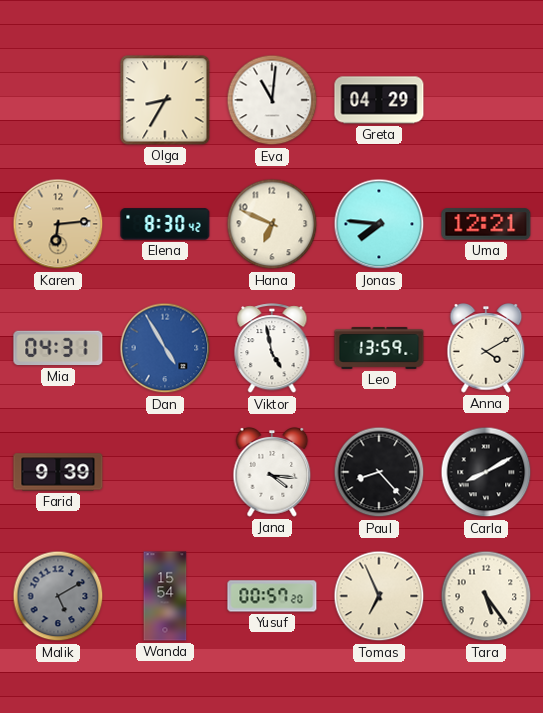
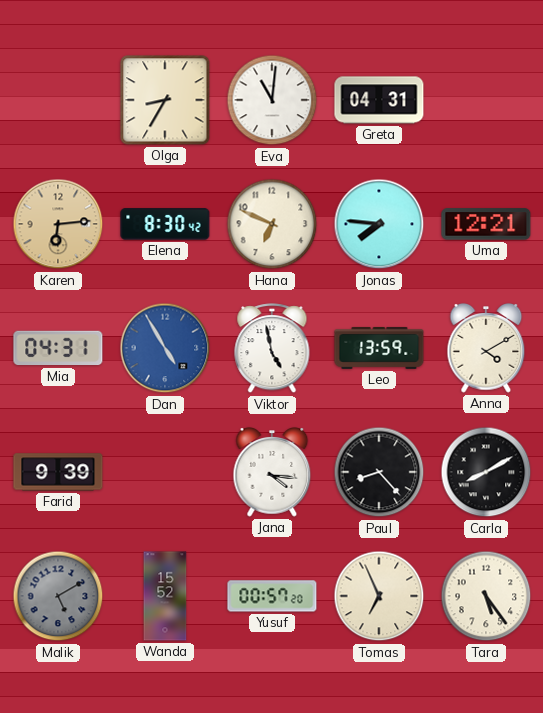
Greta: 04:29 -> 04:31 (379, 100)
Wanda: 15:54 -> 15:52 (165, 596)
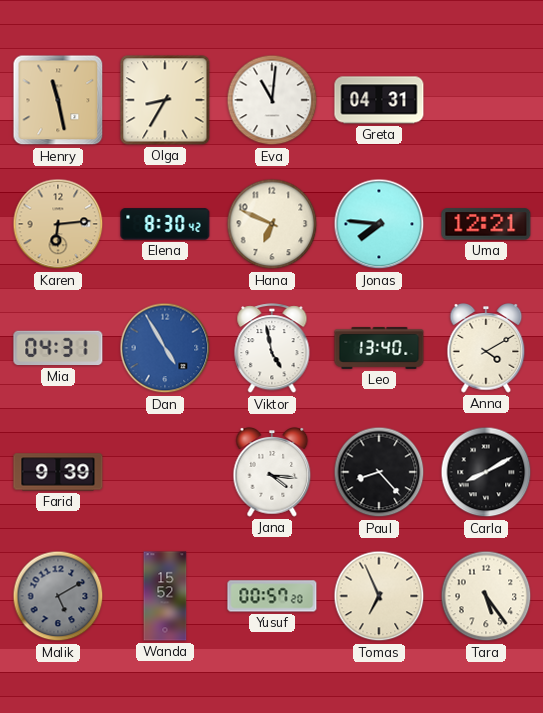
Henry: none -> 11:28 (58, 100)
Leo: 13:59 -> 13:40 (379, 348)
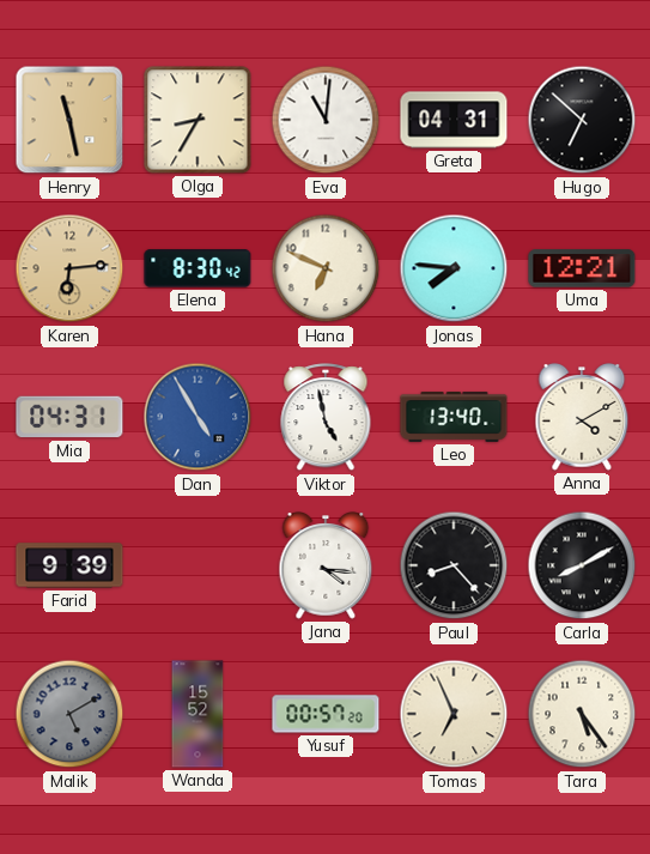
Hugo: none -> 6:52 (582, 120)
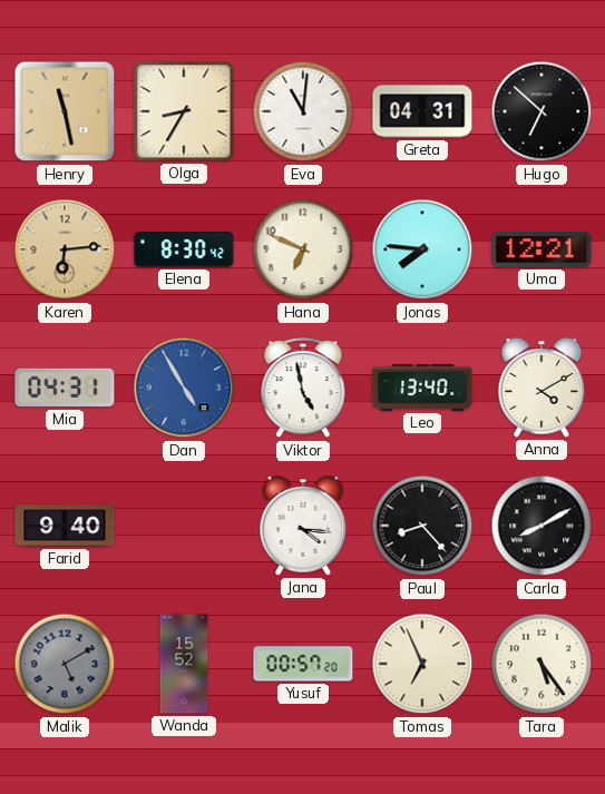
Farid: 9:39 -> 9:40 (65, 526)
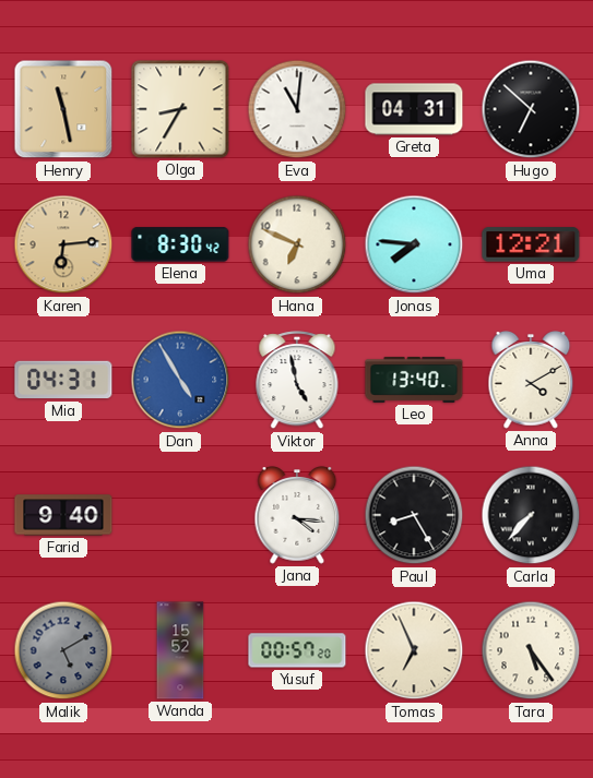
Paul: 8:23 -> 8:25 (414, 515)
Carla: 8:10 -> 7:37 (531, 515)
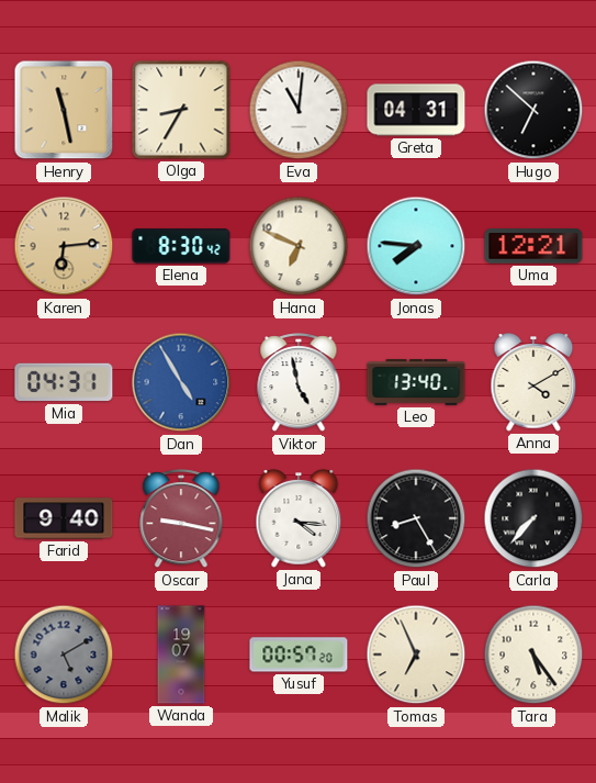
Oscar: none -> 9:17 (181, 519)
Wanda: 15:52 -> 19:07 (181, 655)
